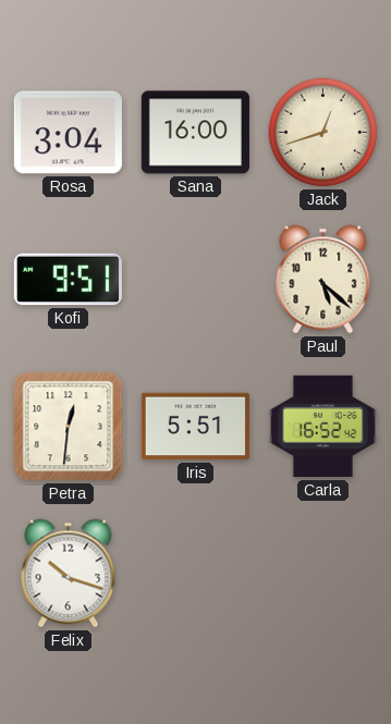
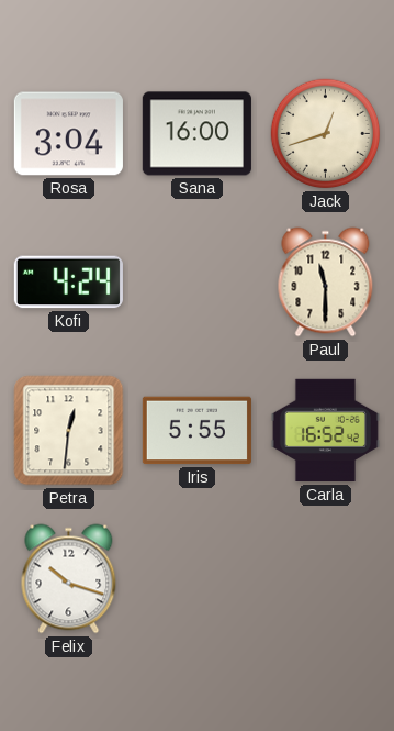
Kofi: 9:51 -> 4:24 (68, 283)
Paul: 5:22 -> 11:30 (326, 283)
Iris: 5:51 -> 5:55 (196, 431)
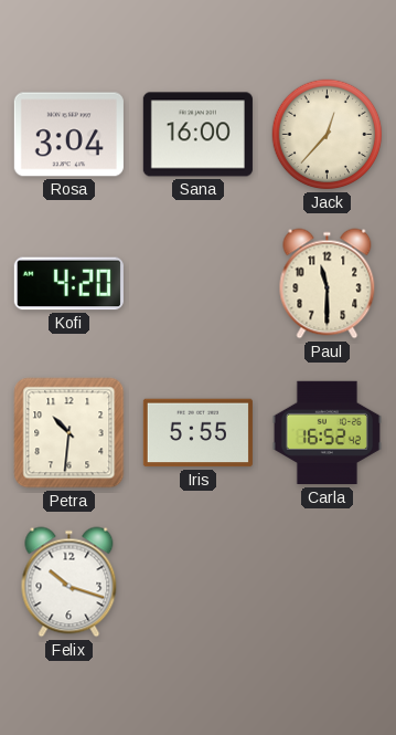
Jack: 12:42 -> 12:37 (328, 135)
Kofi: 4:24 -> 4:20 (68, 284)
Petra: 12:31 -> 10:31 (69, 433)
